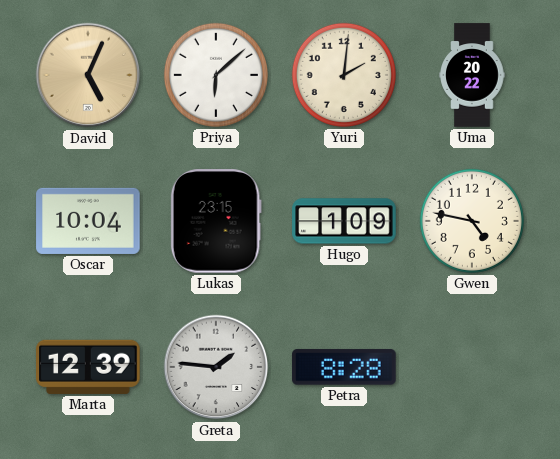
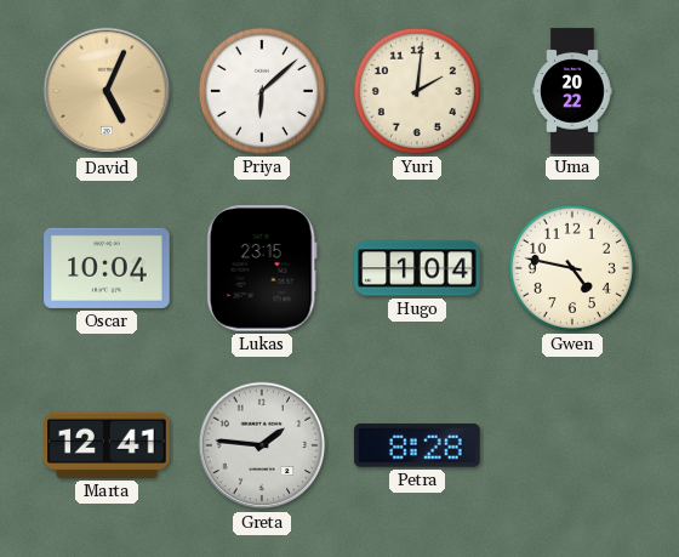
Hugo: 1:09 -> 1:04 (417, 268)
Marta: 12:39 -> 12:41 (107, 445)
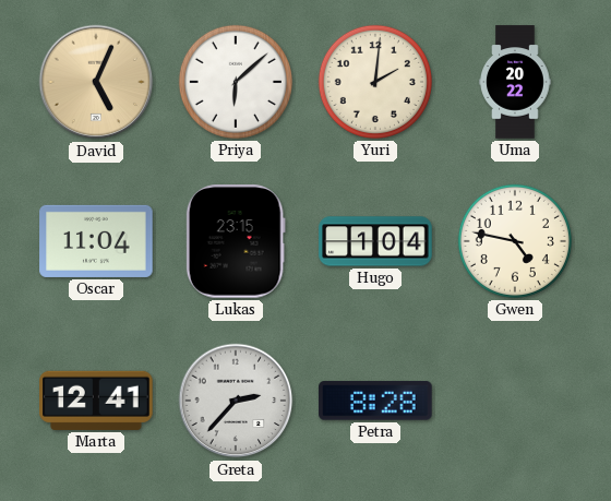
Oscar: 10:04 -> 11:04 (96, 241)
Greta: 1:46 -> 2:37 (236, 401)
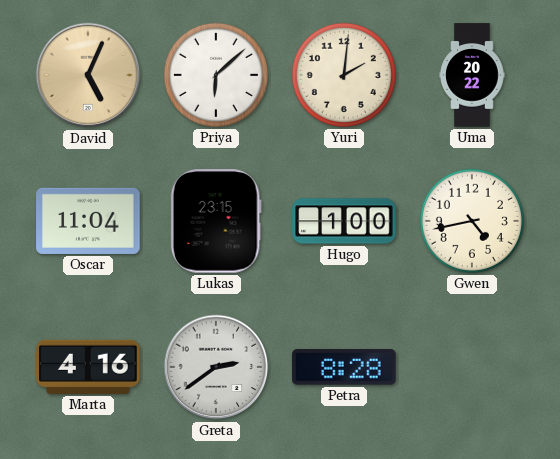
Hugo: 1:04 -> 1:00 (344, 221)
Gwen: 4:47 -> 4:43 (472, 221)
Marta: 12:41 -> 4:16 (88, 367)
Greta: 2:37 -> 2:39 (216, 367)
